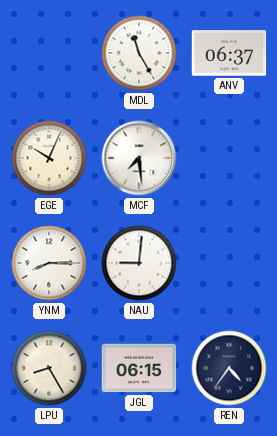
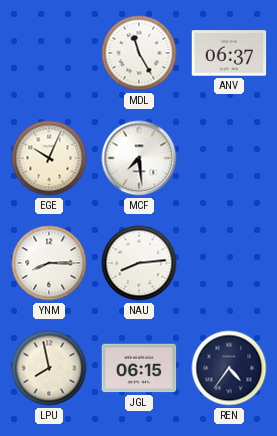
NAU: 9:01 -> 8:14 (139, 263)
LPU: 8:25 -> 7:58 (49, 368)
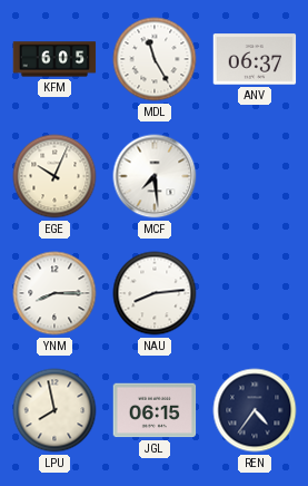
KFM: none -> 6:05 (54, 59)
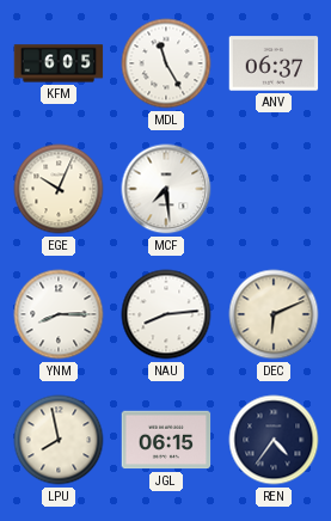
DEC: none -> 6:11 (274, 314)
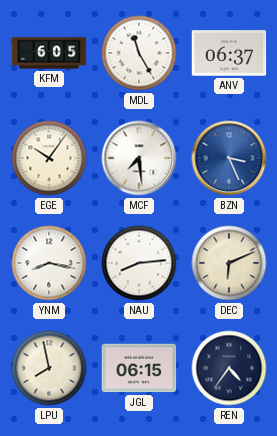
EGE: 10:04 -> 10:06 (49, 158)
BZN: none -> 3:26 (229, 158)
YNM: 8:15 -> 8:17 (49, 263)
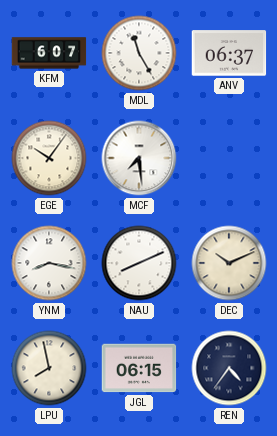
KFM: 6:05 -> 6:07 (49, 53)
BZN: 3:26 -> none (229, 158)
NAU: 8:14 -> 8:11 (139, 263)
DEC: 6:11 -> 10:11 (229, 263)
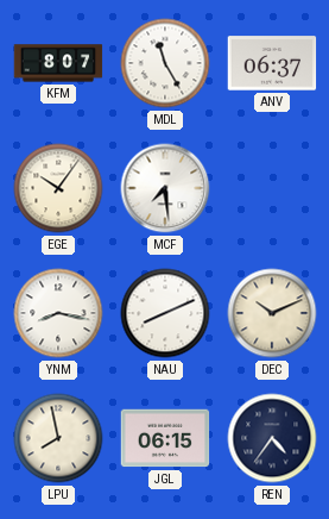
KFM: 6:07 -> 8:07 (58, 63)
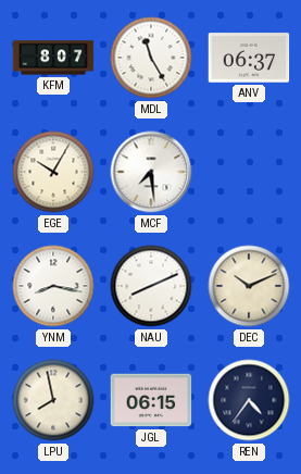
EGE: 10:06 -> 10:05 (53, 172)
